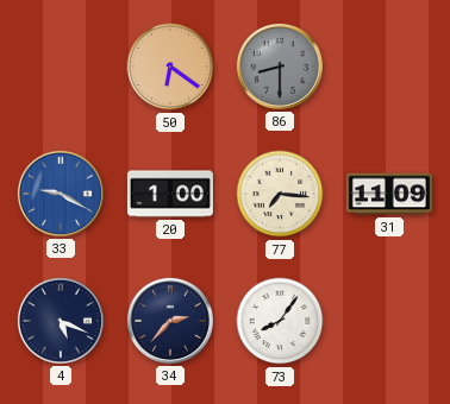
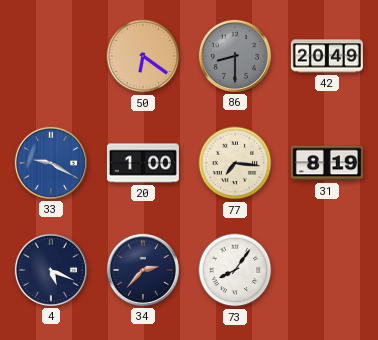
42: none -> 20:49 (327, 56)
31: 11:09 -> 8:19 (327, 163)
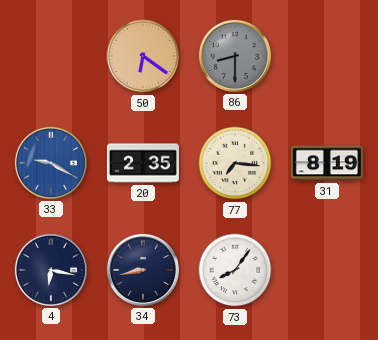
42: 20:49 -> none (327, 56)
20: 1:00 -> 2:35 (143, 163)
4: 5:19 -> 6:17 (51, 270)
34: 2:37 -> 8:43 (143, 270)
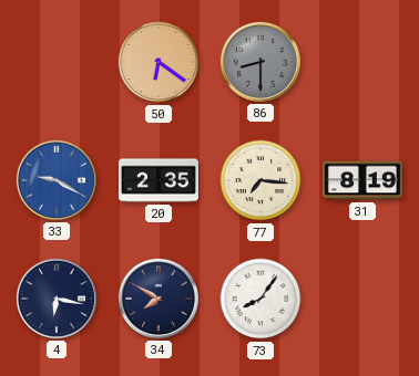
34: 8:43 -> 7:50 (159, 299)
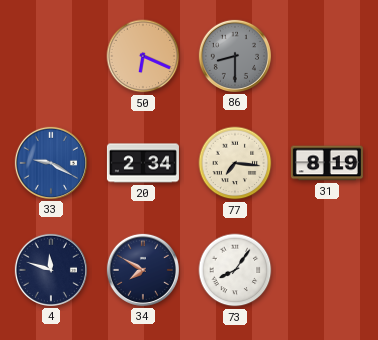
50: 6:21 -> 6:19 (143, 56)
20: 2:35 -> 2:34 (143, 163)
4: 6:17 -> 11:48 (51, 270)
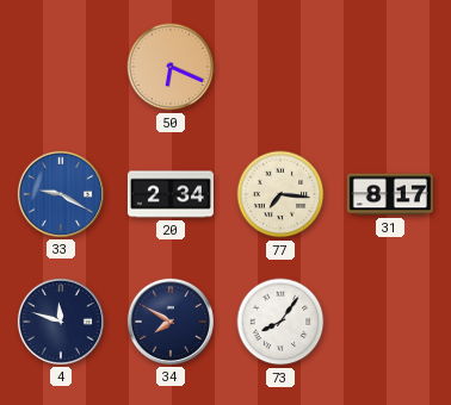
86: 8:30 -> none (235, 56)
31: 8:19 -> 8:17 (390, 194)
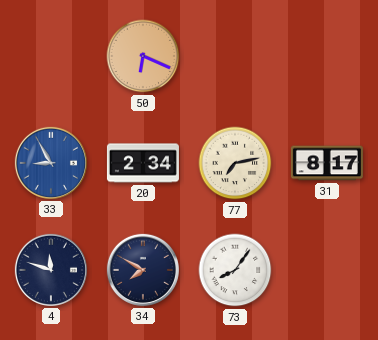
33: 9:20 -> 8:55 (51, 163)
77: 7:16 -> 7:13 (235, 163)
